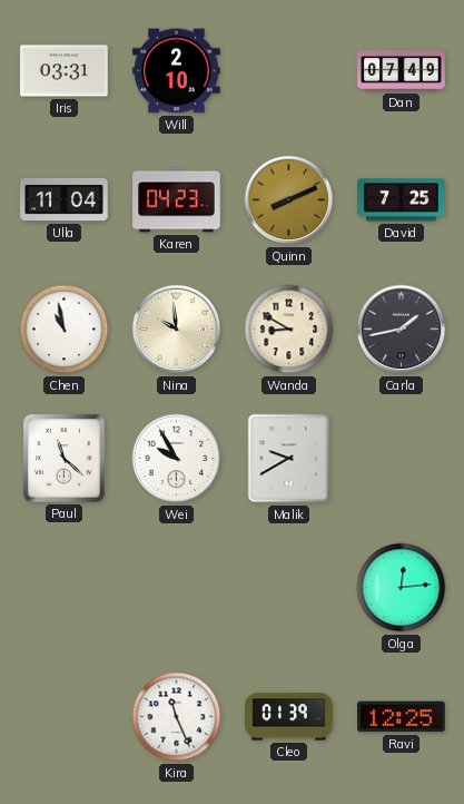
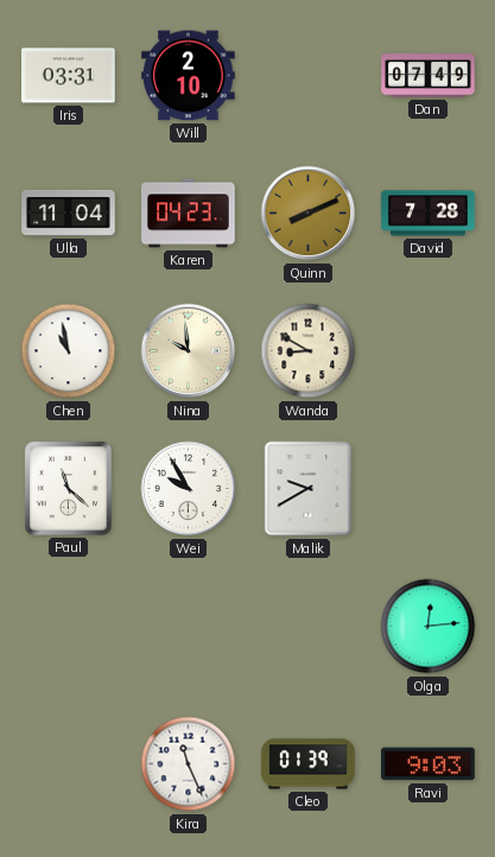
David: 7:25 -> 7:28 (429, 214)
Carla: 1:43 -> none (402, 330)
Ravi: 12:25 -> 9:03 (429, 764)
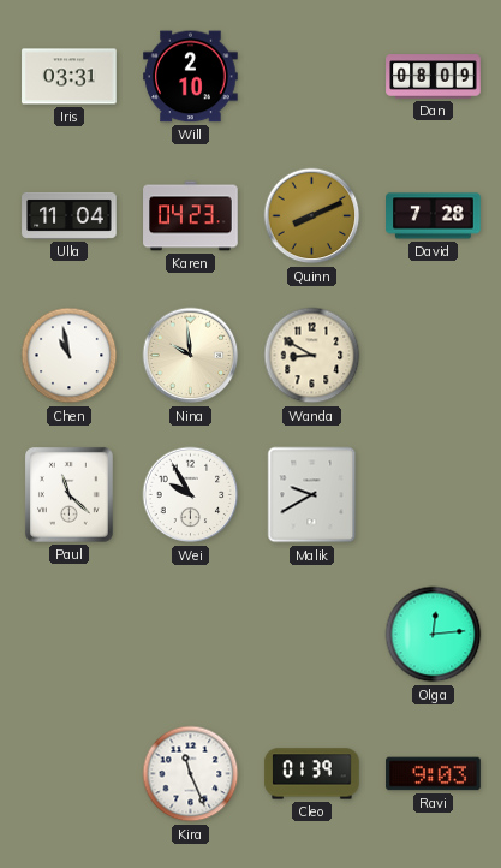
Dan: 07:49 -> 08:09 (434, 77)
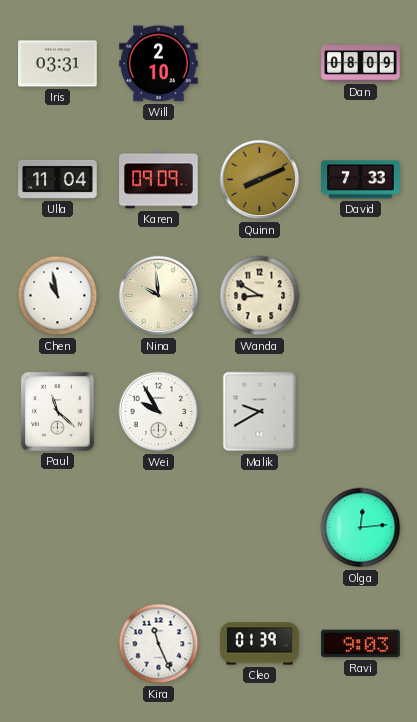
Karen: 04:23 -> 09:09 (159, 180)
David: 7:28 -> 7:33 (361, 180)
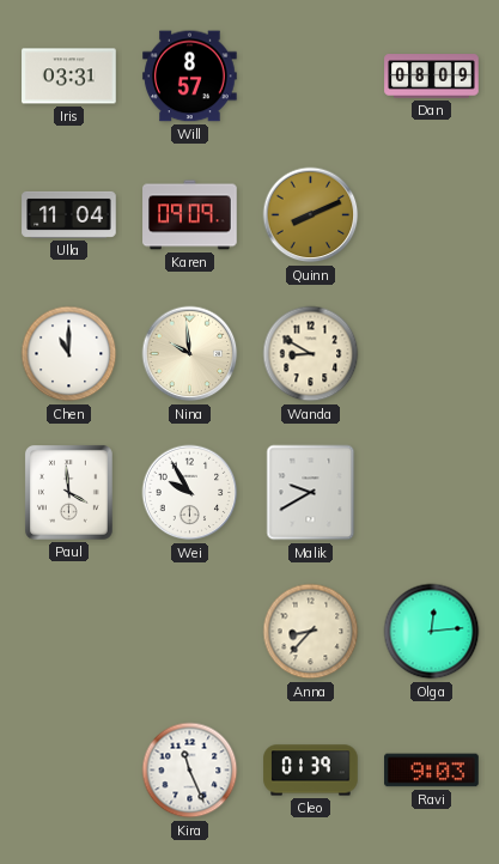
Will: 2:10 -> 8:57 (190, 77)
David: 7:33 -> none (361, 180)
Chen: 10:58 -> 11:00 (69, 354)
Paul: 11:22 -> 3:59 (68, 493)
Anna: none -> 8:37 (311, 632)
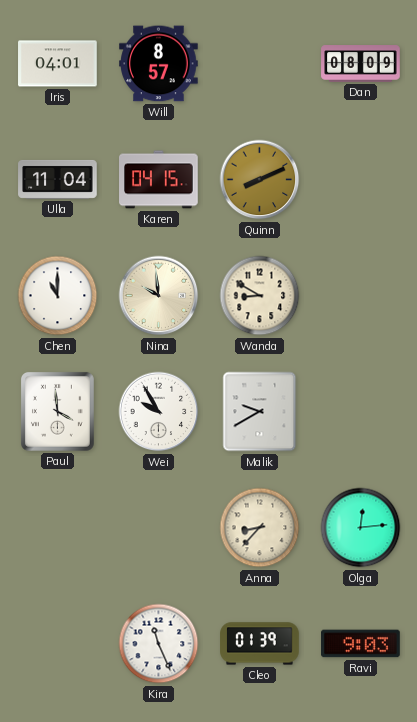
Iris: 03:31 -> 04:01 (58, 64)
Karen: 09:09 -> 04:15 (159, 180)
